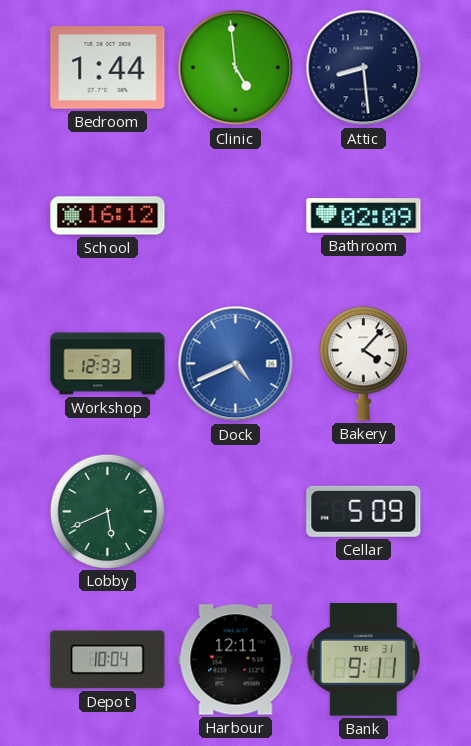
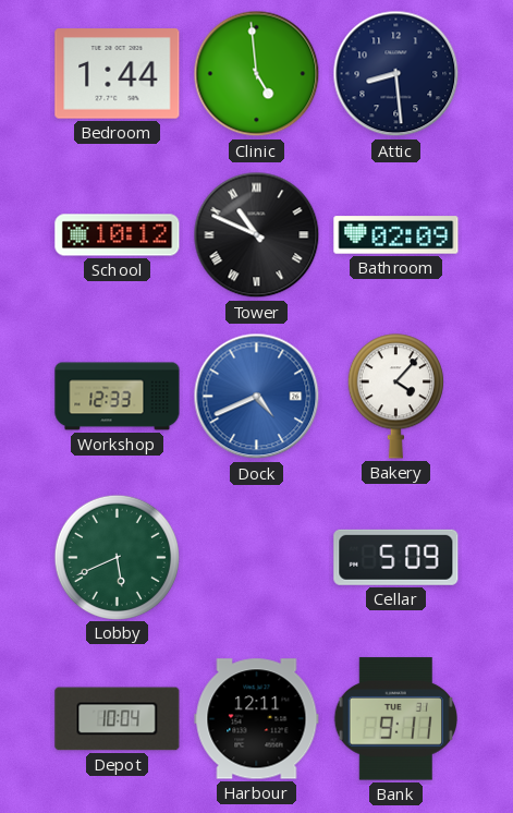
School: 16:12 -> 10:12 (118, 235)
Tower: none -> 10:49 (257, 235)
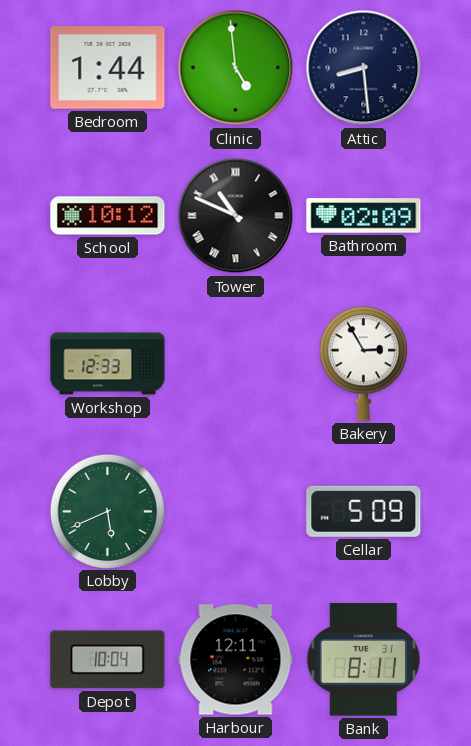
Dock: 4:41 -> none (257, 397)
Bakery: 4:07 -> 2:55 (363, 364)
Bank: 9:11 -> 8:11 (363, 660)
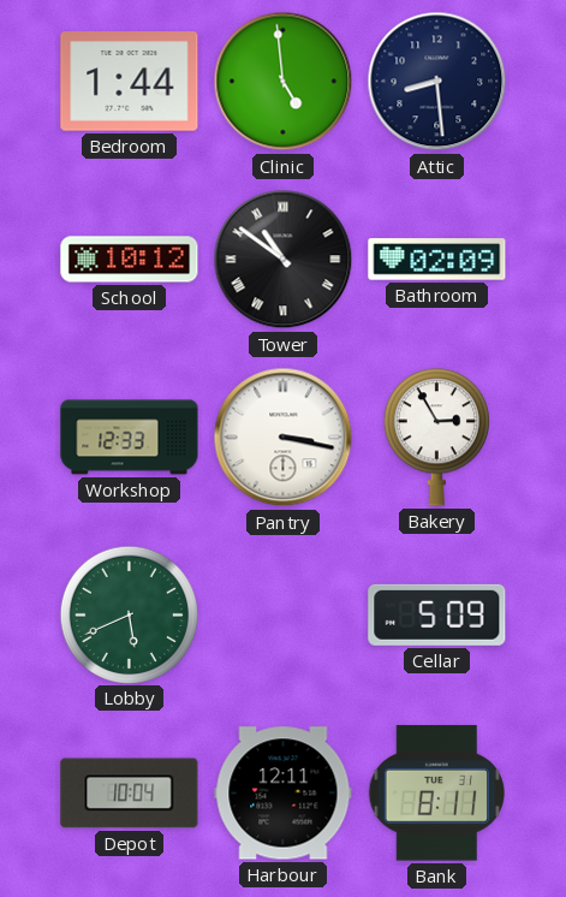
Tower: 10:49 -> 10:51 (284, 260)
Pantry: none -> 3:17 (284, 438)
